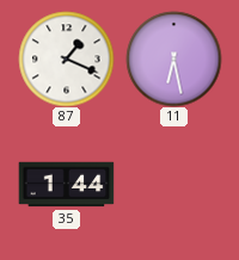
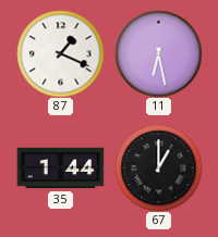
67: none -> 1:00 (158, 167)
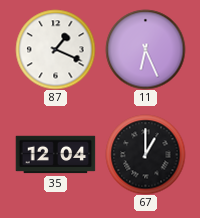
11: 6:28 -> 6:26 (145, 49)
35: 1:44 -> 12:04 (55, 155)
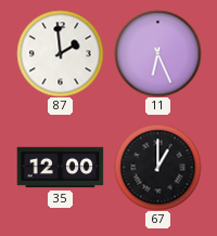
87: 1:19 -> 1:59 (60, 53)
35: 12:04 -> 12:00 (60, 168)
